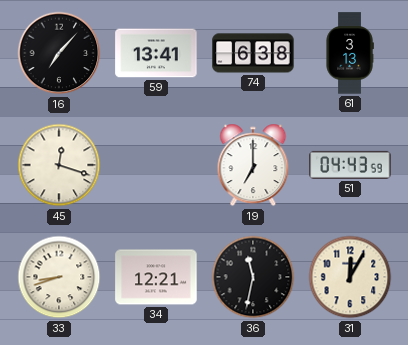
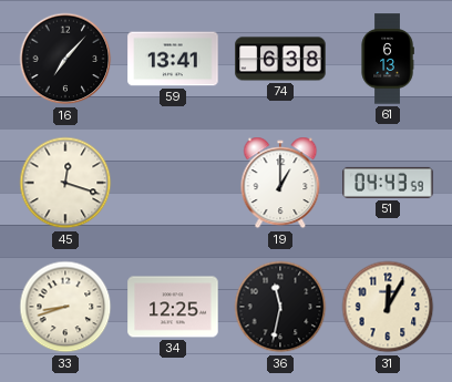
61: 3:13 -> 6:13 (388, 59)
19: 7:00 -> 1:00 (280, 183)
34: 12:21 -> 12:25 (173, 307)
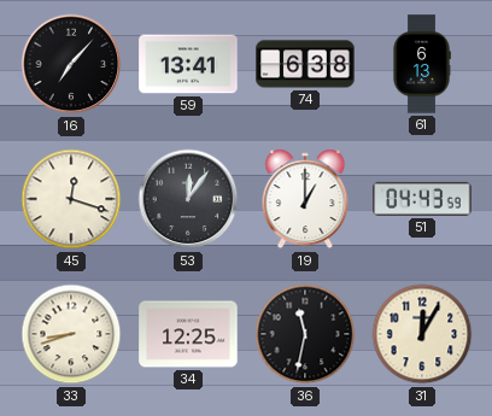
53: none -> 12:06 (188, 199)
